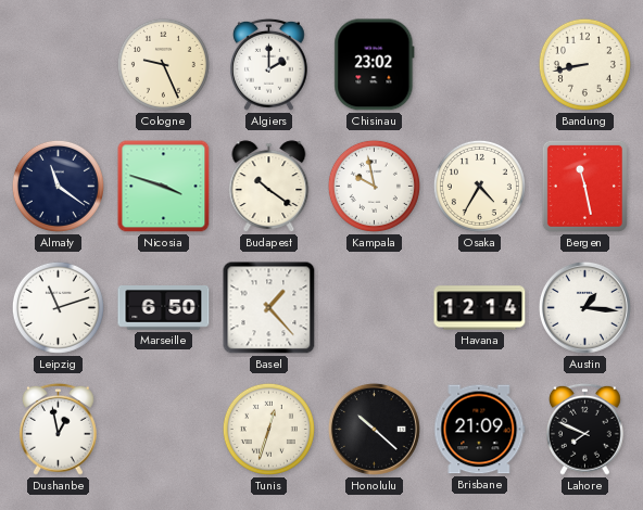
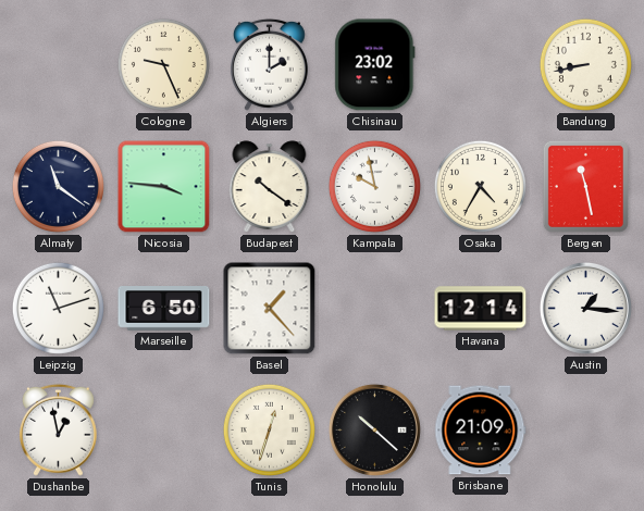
Nicosia: 3:48 -> 3:46 (164, 187)
Lahore: 7:49 -> none (585, 429)
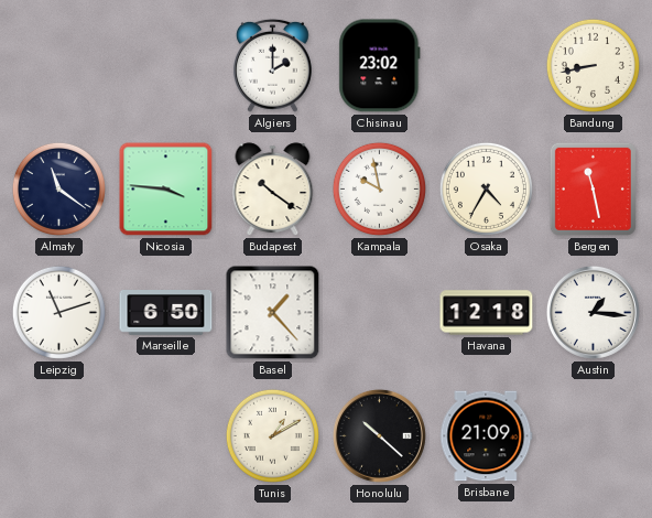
Cologne: 9:26 -> none (163, 64)
Havana: 12:14 -> 12:18 (487, 313)
Dushanbe: 12:58 -> none (59, 429)
Tunis: 12:33 -> 1:10 (272, 435)
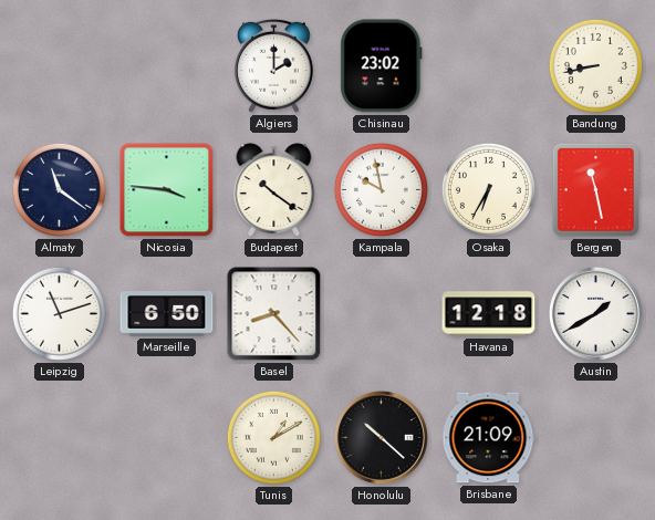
Osaka: 4:35 -> 6:35 (488, 189)
Basel: 1:23 -> 8:23 (274, 314)
Austin: 1:16 -> 1:40 (595, 313)
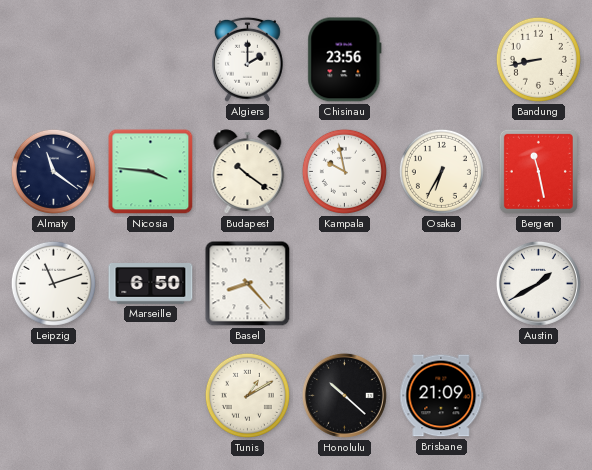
Chisinau: 23:02 -> 23:56 (345, 60)
Havana: 12:18 -> none (489, 314)
